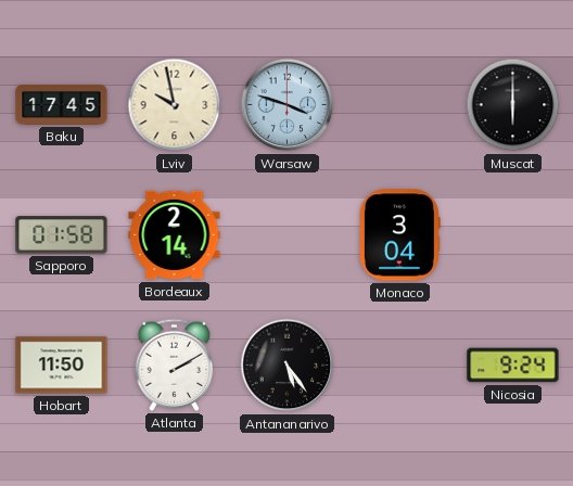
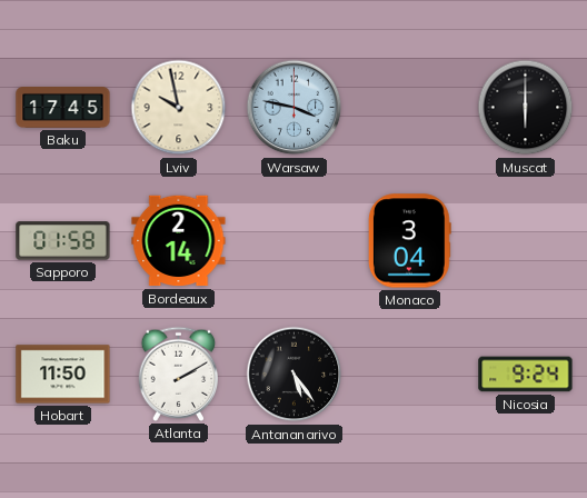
Warsaw: 3:48 -> 3:47 (295, 108)
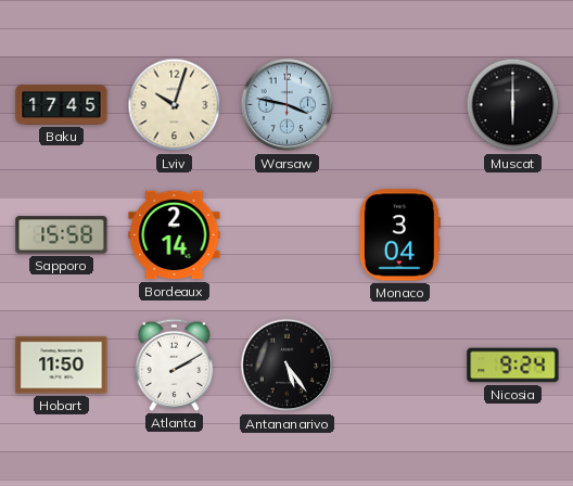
Lviv: 9:58 -> 10:03 (175, 105)
Sapporo: 01:58 -> 15:58 (62, 235)
